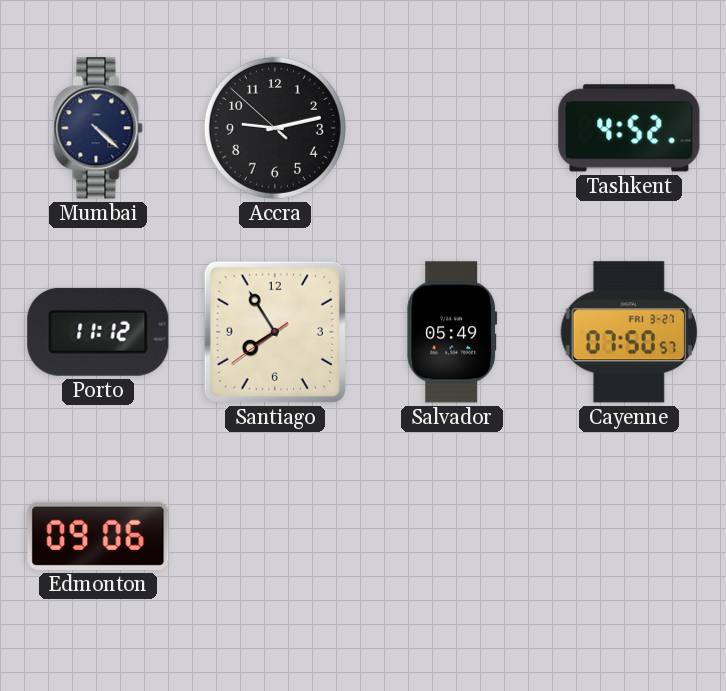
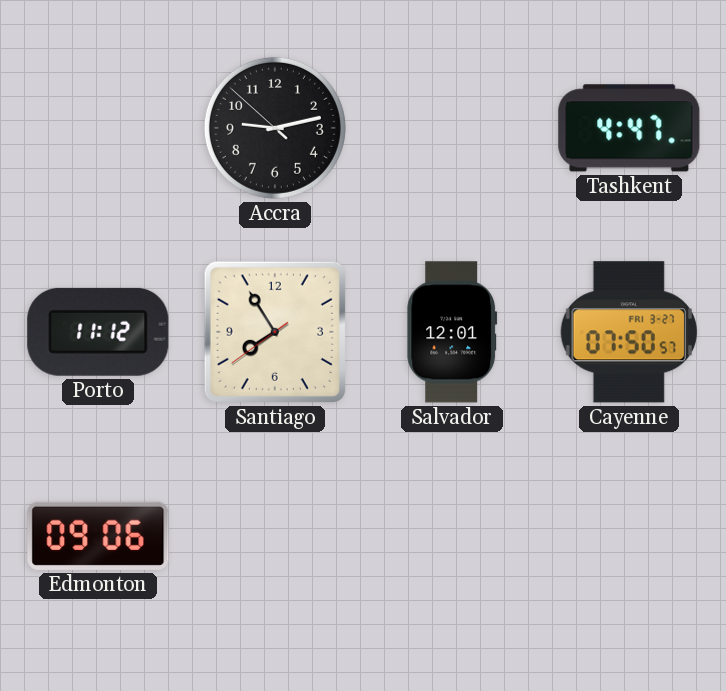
Mumbai: 4:22 -> none (98, 128)
Tashkent: 4:52 -> 4:47 (629, 128)
Salvador: 05:49 -> 12:01 (452, 332)
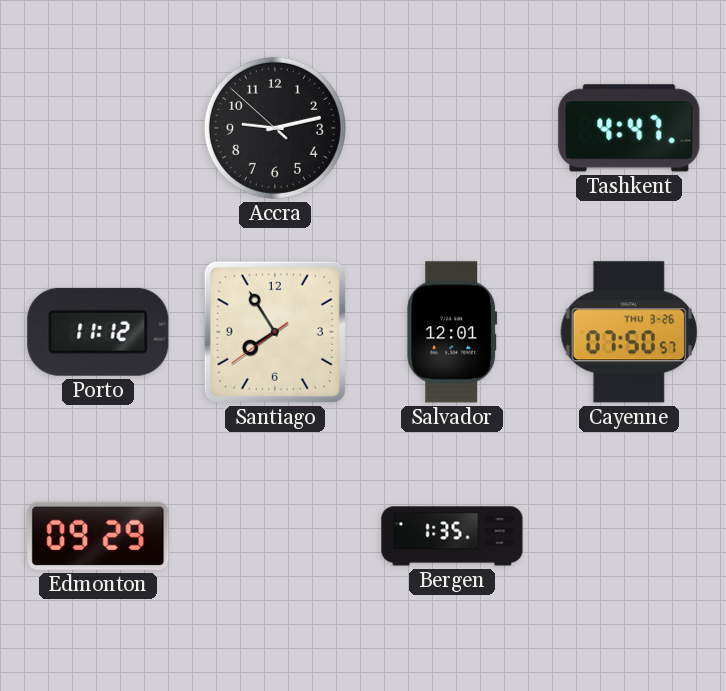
Cayenne date: FRI 3-27 -> THU 3-26 (628, 332)
Edmonton: 09:06 -> 09:29 (98, 536)
Bergen: none -> 1:35 (452, 536)
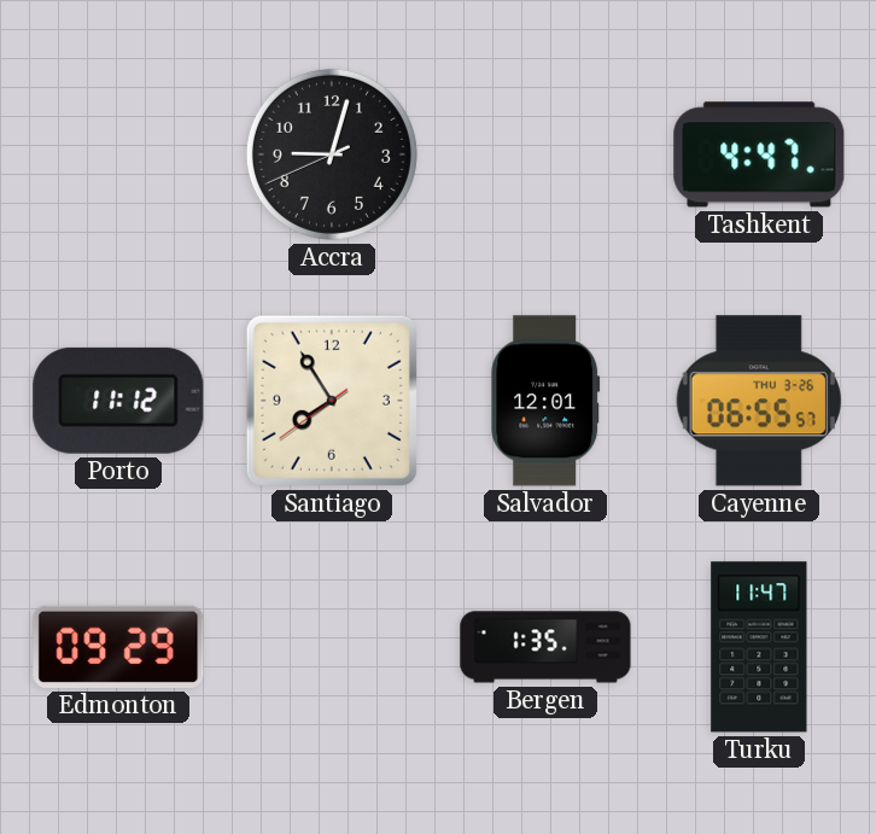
Accra: 9:12 -> 9:02 (332, 154)
Cayenne: 07:50 -> 06:55 (758, 401)
Turku: none -> 11:47 (759, 647)
